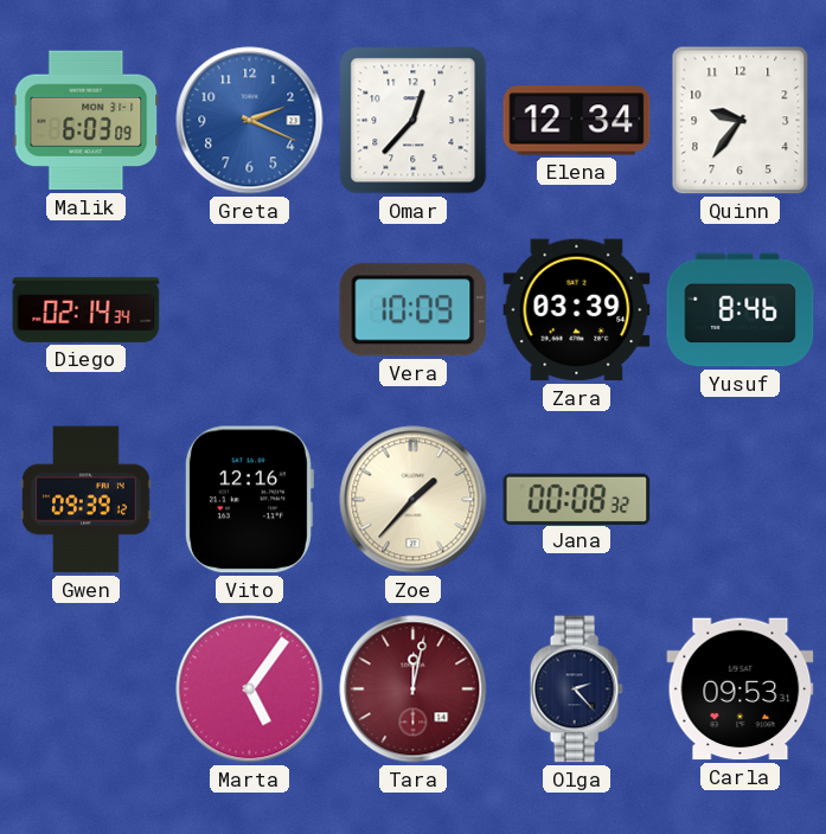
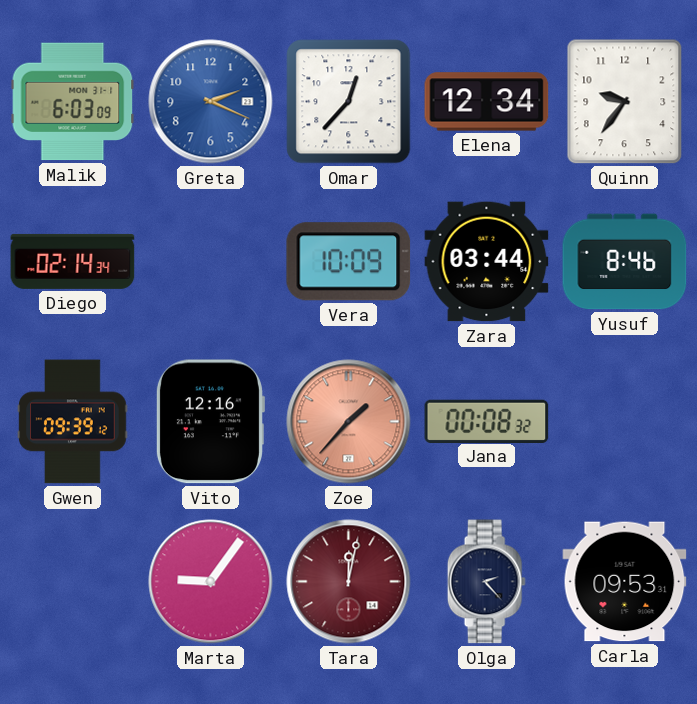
Zara: 03:39 -> 03:44 (487, 262)
Zoe dial: cream -> salmon (349, 422)
Marta: 5:06 -> 9:06 (211, 582)
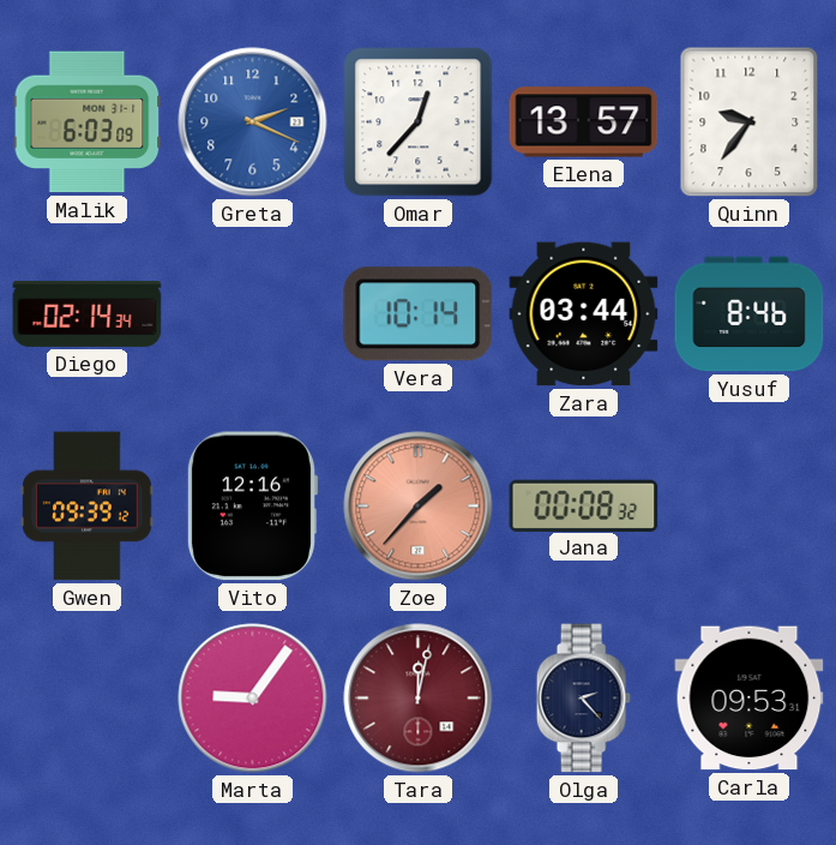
Elena: 12:34 -> 13:57 (584, 122)
Vera: 10:09 -> 10:14 (419, 314)
